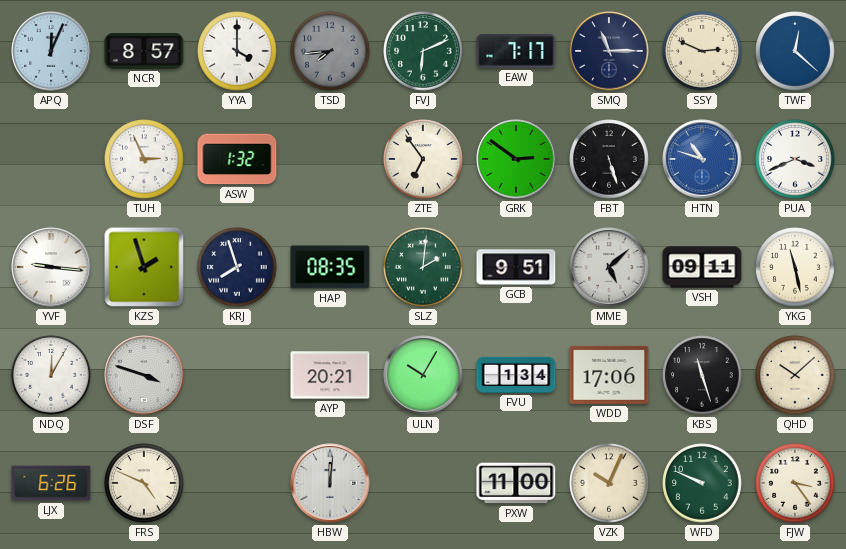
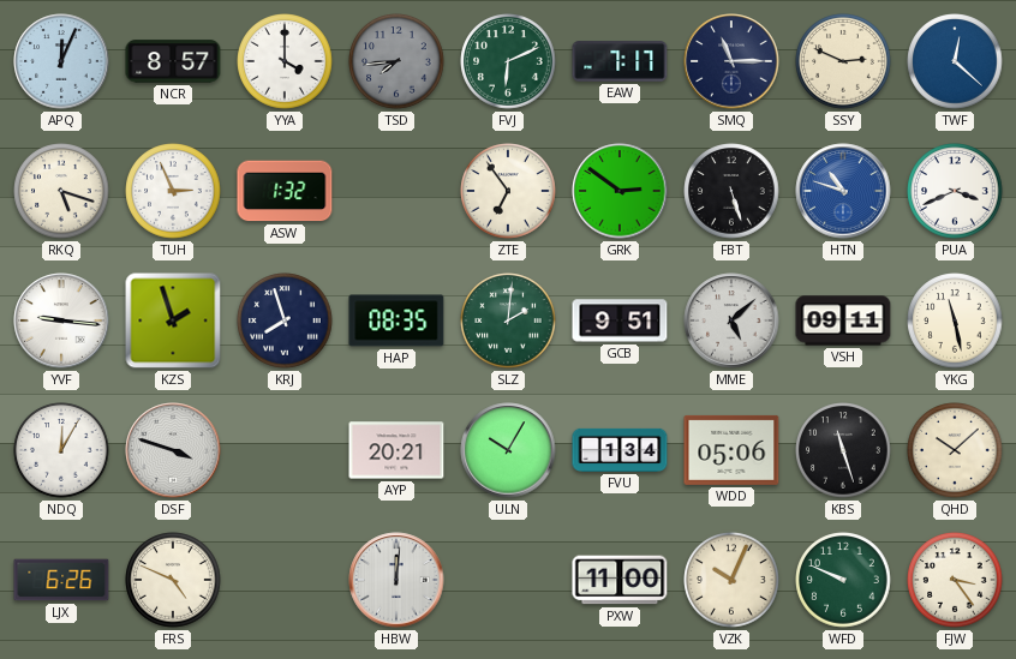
RKQ: none -> 5:18 (61, 191)
WDD: 17:06 -> 05:06 (731, 450)
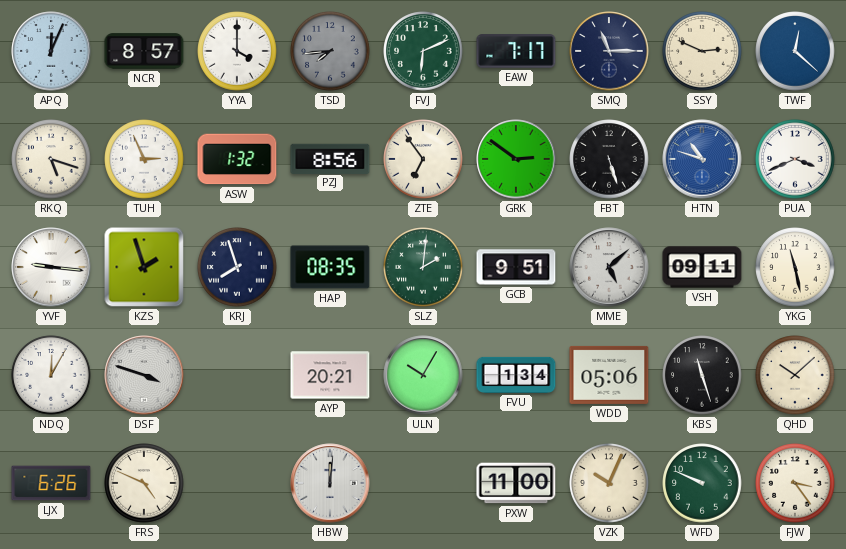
PZJ: none -> 8:56 (330, 158)
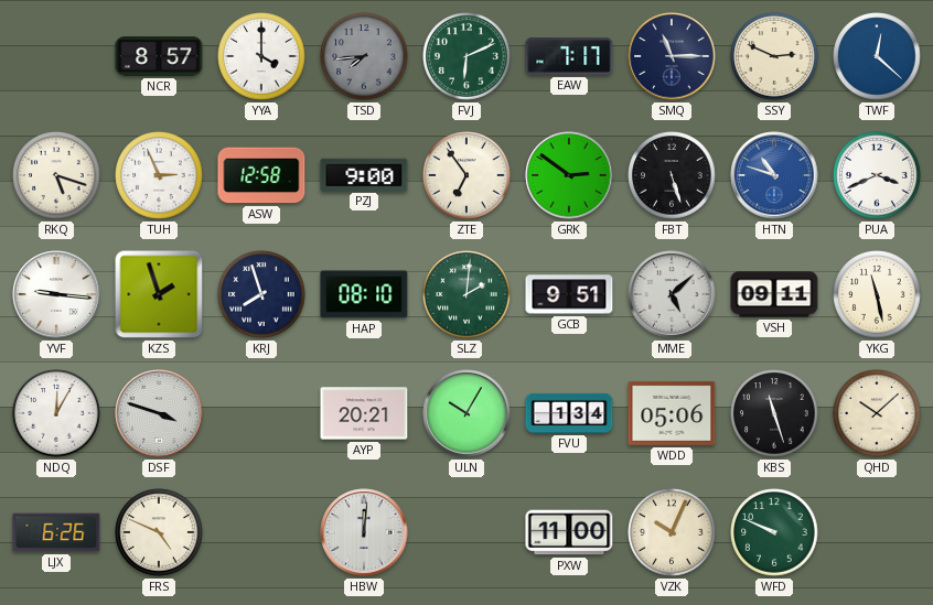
APQ: 12:04 -> none (51, 51)
ASW: 1:32 -> 12:58 (261, 175)
PZJ: 8:56 -> 9:00 (364, 174)
HAP: 08:35 -> 08:10 (364, 294)
FJW: 3:24 -> none (795, 483)
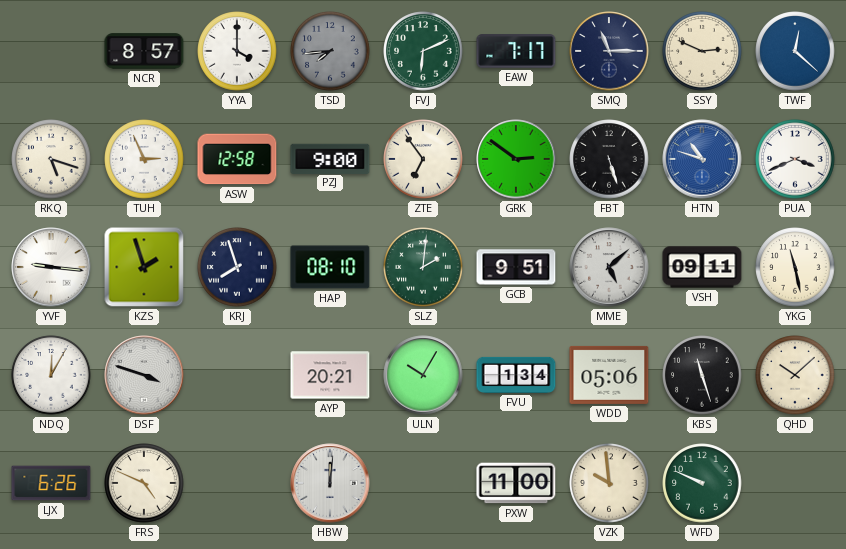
VZK: 10:04 -> 9:59 (609, 483)
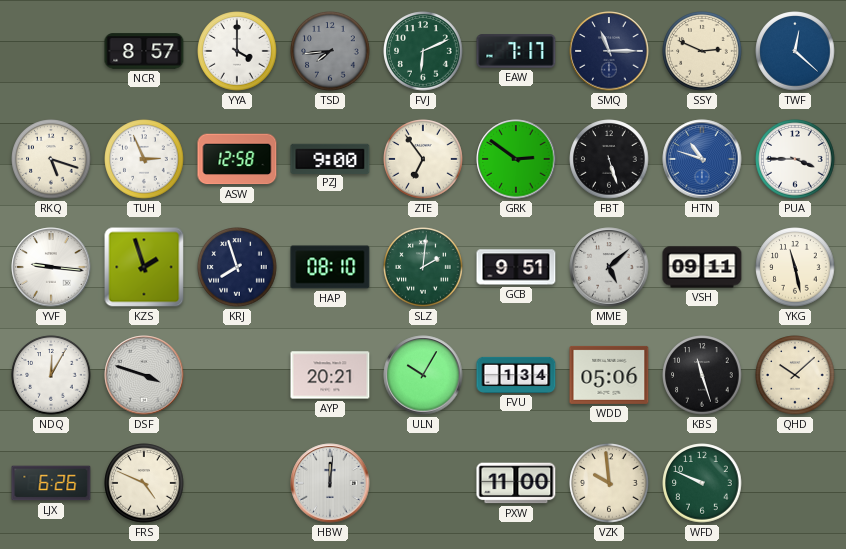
PUA: 3:41 -> 3:45 (795, 159)
